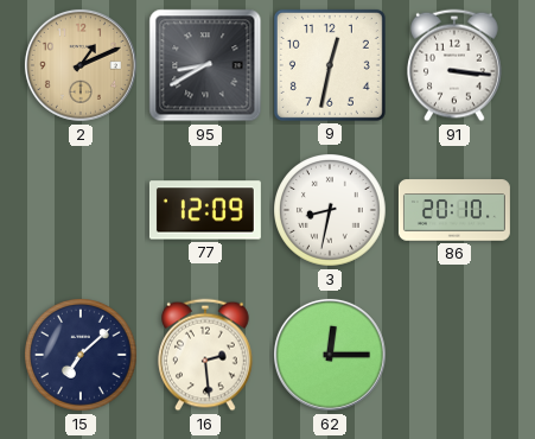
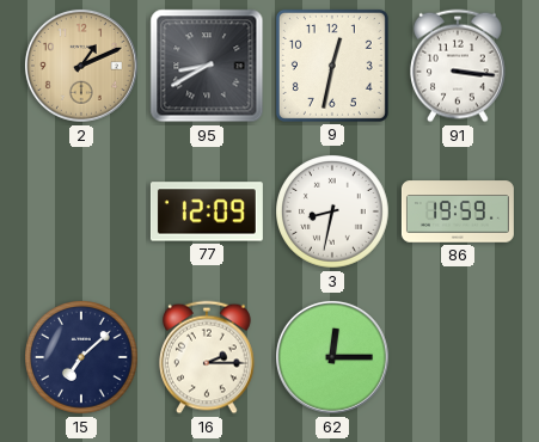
86: 20:10 -> 19:59 (458, 211)
16: 2:29 -> 2:15 (208, 357)
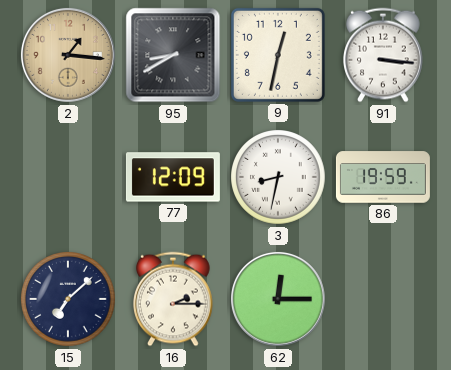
2: 1:11 -> 1:16 (68, 55)
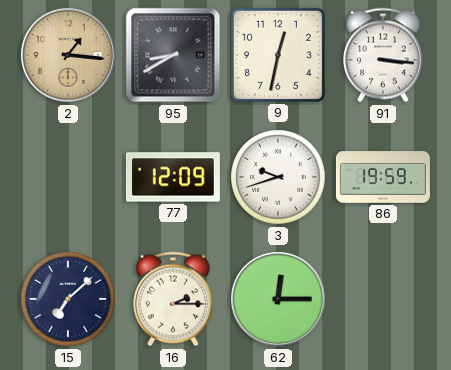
3: 8:32 -> 9:42 (279, 178)
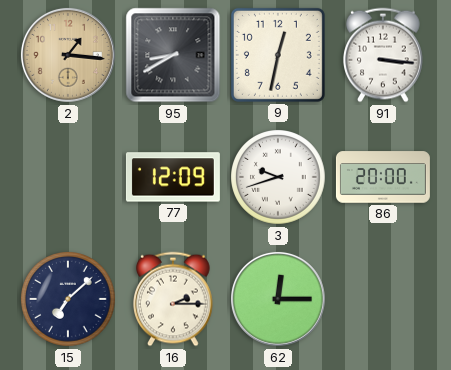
86: 19:59 -> 20:00 (383, 177)
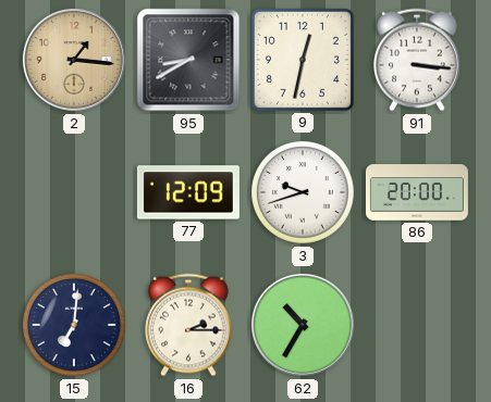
15: 7:08 -> 7:01 (75, 326)
62: 12:15 -> 10:35 (303, 325)
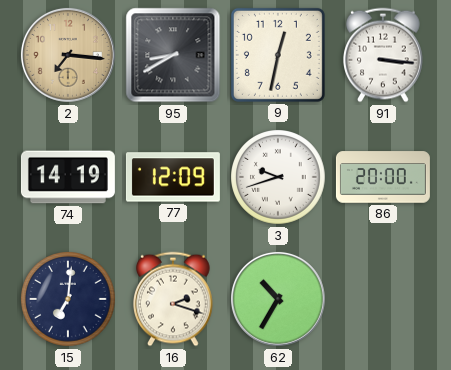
2: 1:16 -> 7:16 (68, 55)
74: none -> 14:19 (68, 177)
16: 2:15 -> 2:18 (174, 299)
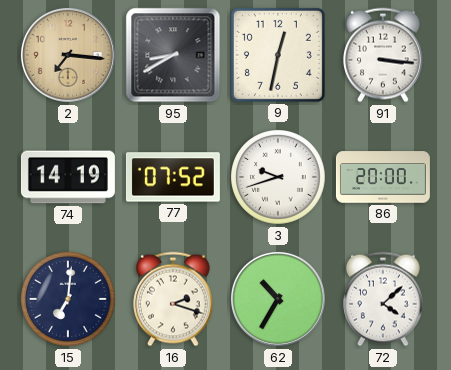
77: 12:09 -> 07:52 (173, 177)
72: none -> 4:08 (384, 299)
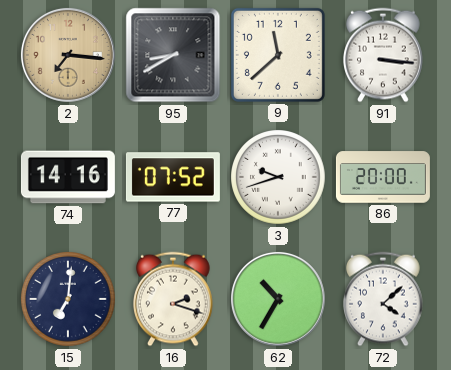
9: 12:32 -> 11:38 (278, 55)
74: 14:19 -> 14:16 (68, 177)
